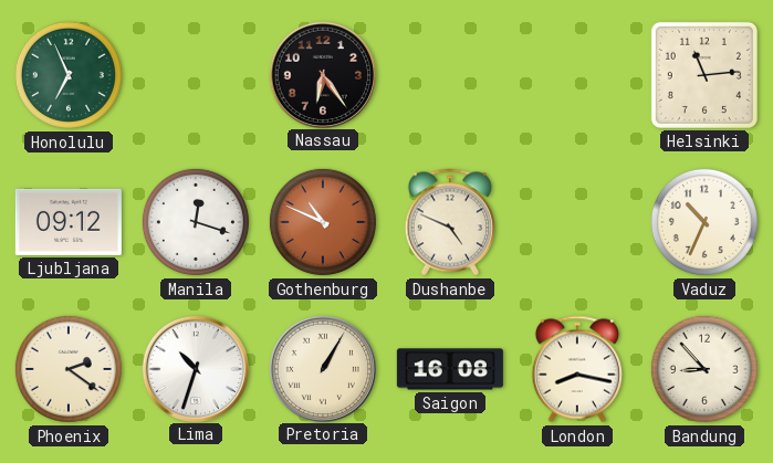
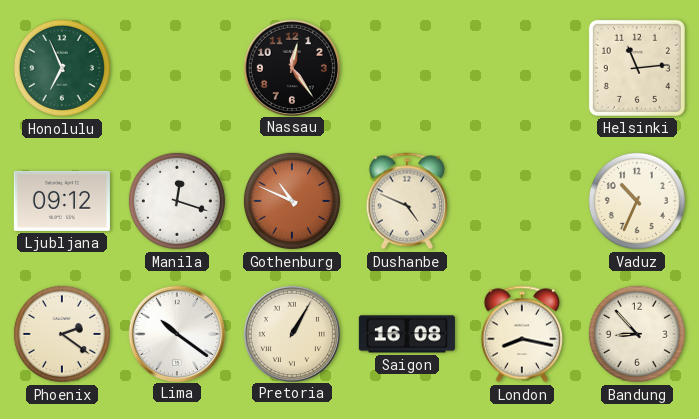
Nassau: 6:24 -> 12:24 (291, 67)
Lima: 10:33 -> 10:21 (176, 333)
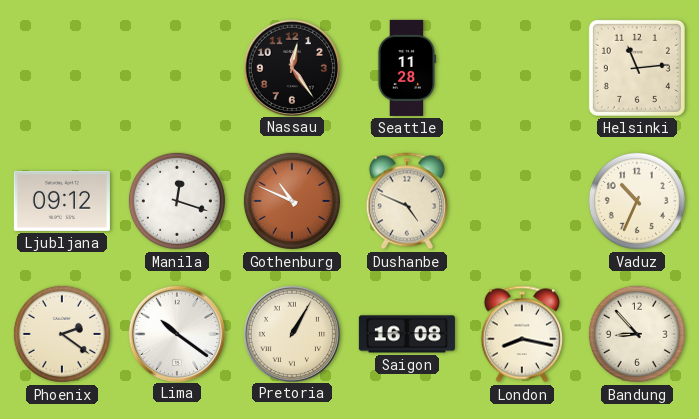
Honolulu: 6:56 -> none (62, 68)
Seattle: none -> 11:28 (407, 68)
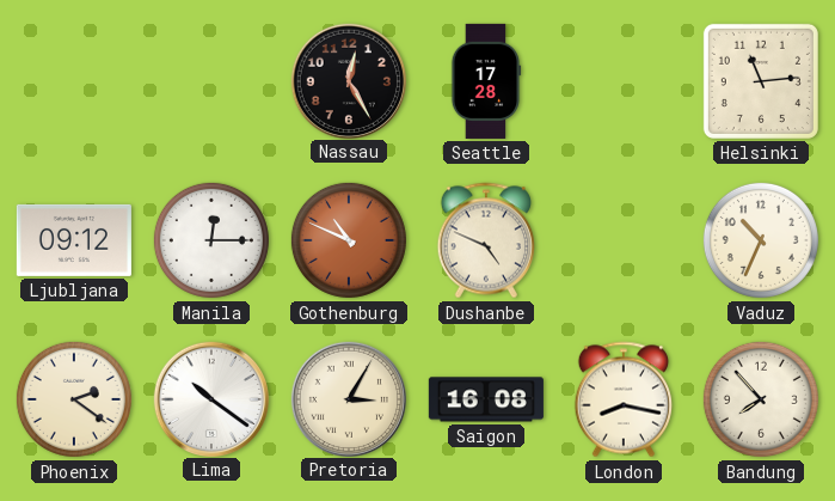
Nassau: 12:24 -> 12:25 (348, 80)
Seattle: 11:28 -> 17:28 (486, 81)
Manila: 12:18 -> 12:15 (211, 240)
Pretoria: 1:05 -> 3:05 (348, 398)
Bandung: 8:53 -> 7:53 (761, 399)
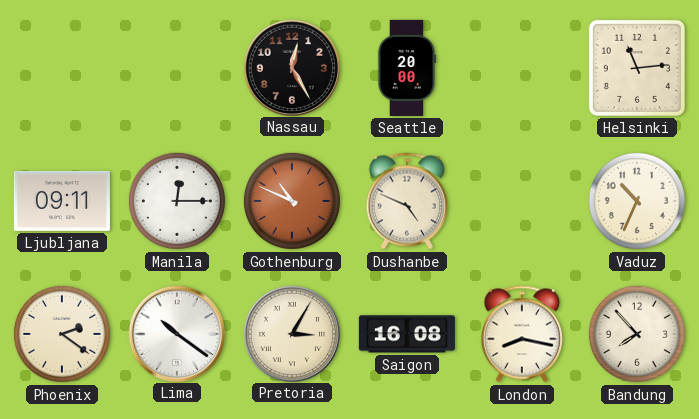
Seattle: 17:28 -> 20:00 (407, 68)
Ljubljana: 09:12 -> 09:11 (62, 201)
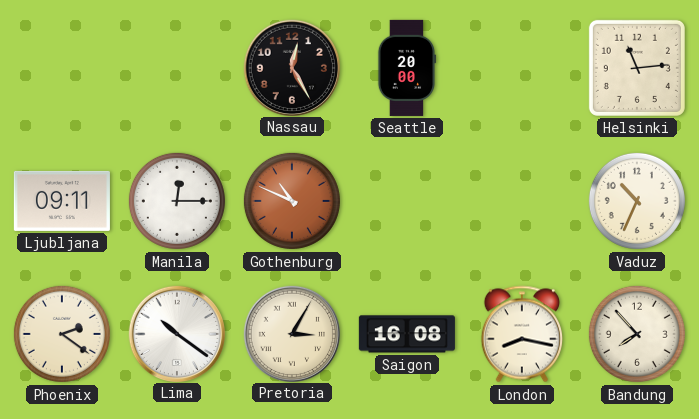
Dushanbe: 4:49 -> none (406, 201)
